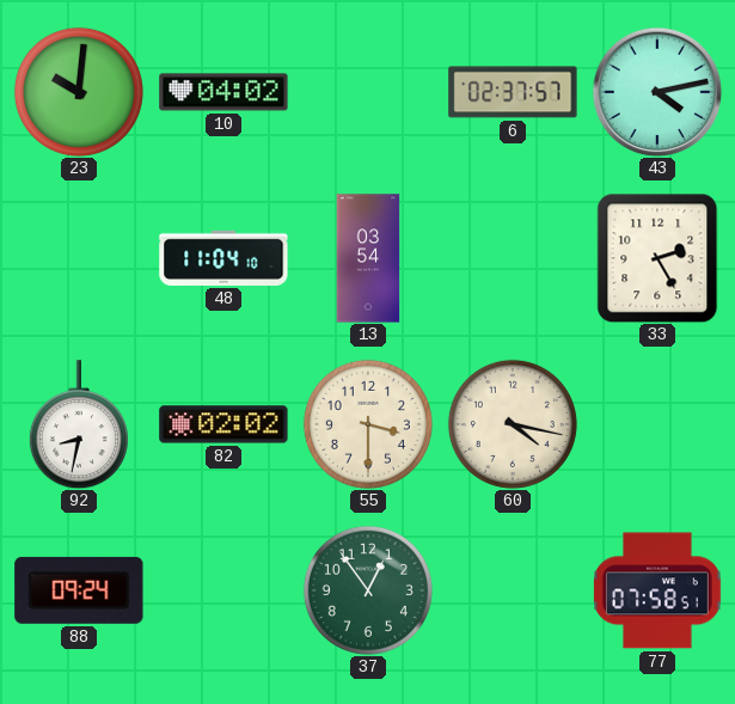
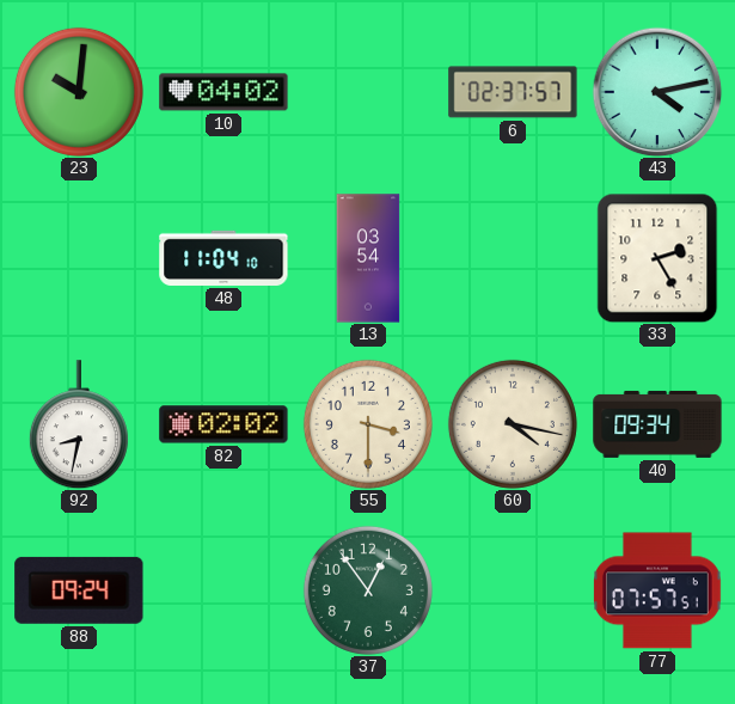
40: none -> 09:34 (657, 424)
77: 07:58 -> 07:57 (659, 590)
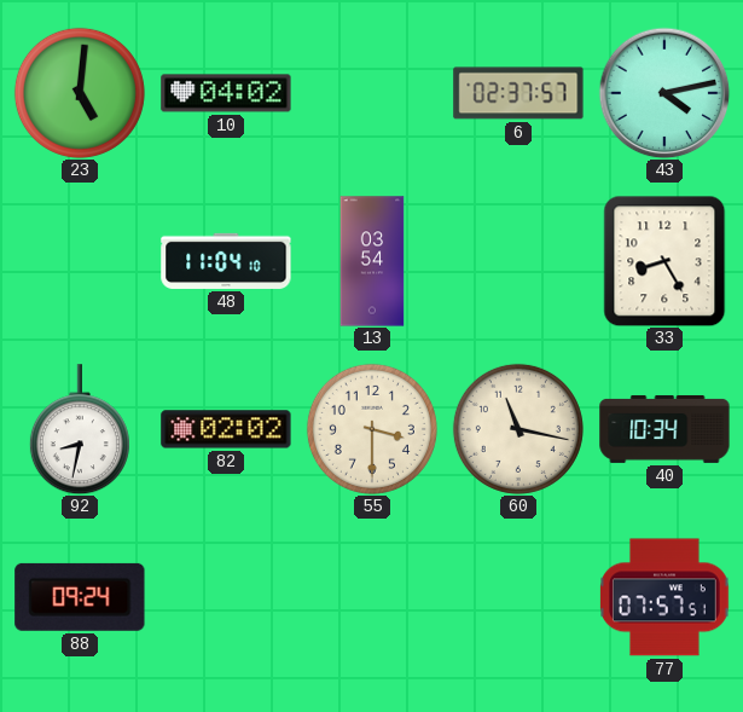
23: 10:01 -> 5:01 (80, 93)
33: 2:25 -> 8:25 (664, 261)
60: 4:17 -> 11:17 (518, 429)
40: 09:34 -> 10:34 (664, 429)
37: 12:54 -> none (368, 590)
